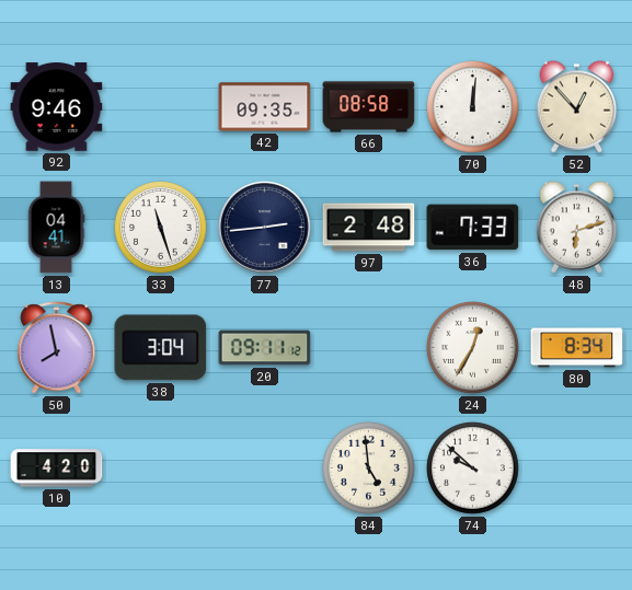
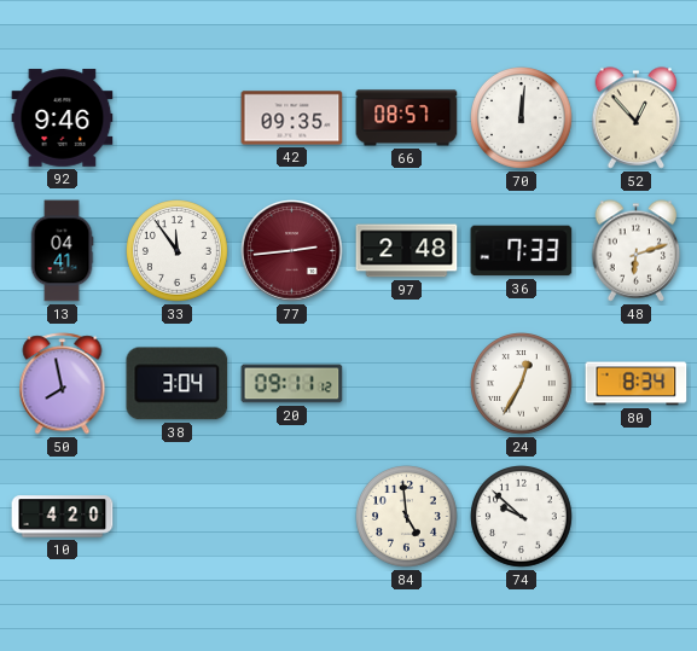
66: 08:58 -> 08:57 (407, 118)
33: 11:27 -> 11:54 (178, 251)
77 dial: navy -> burgundy (292, 251)
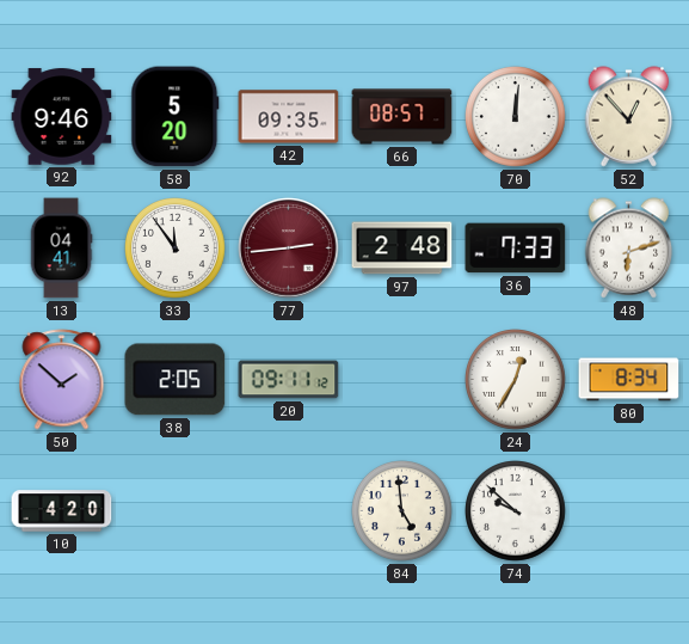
58: none -> 5:20 (176, 117)
50: 7:58 -> 1:52 (62, 380)
38: 3:04 -> 2:05 (176, 380)
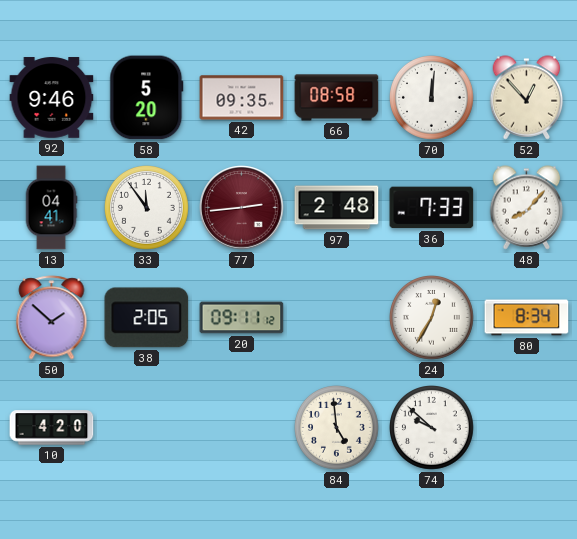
66: 08:57 -> 08:58 (337, 98)
48: 6:12 -> 8:07 (527, 208)
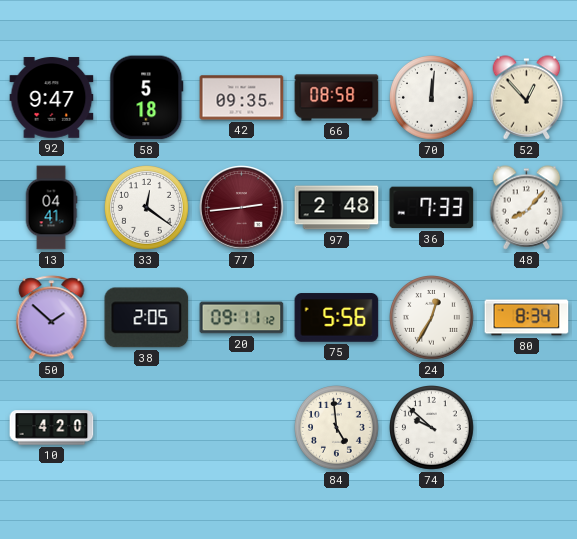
92: 9:46 -> 9:47 (52, 98)
58: 5:20 -> 5:18 (147, 98)
33: 11:54 -> 12:21 (147, 208)
75: none -> 5:56 (337, 318)
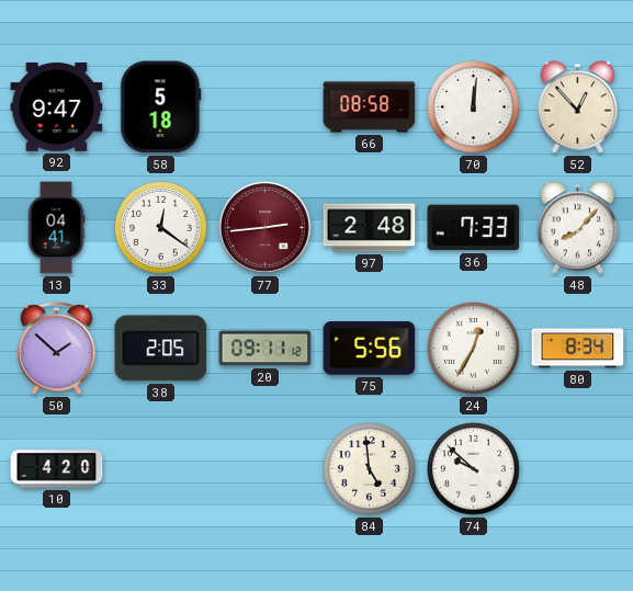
42: 09:35 -> none (242, 98)
